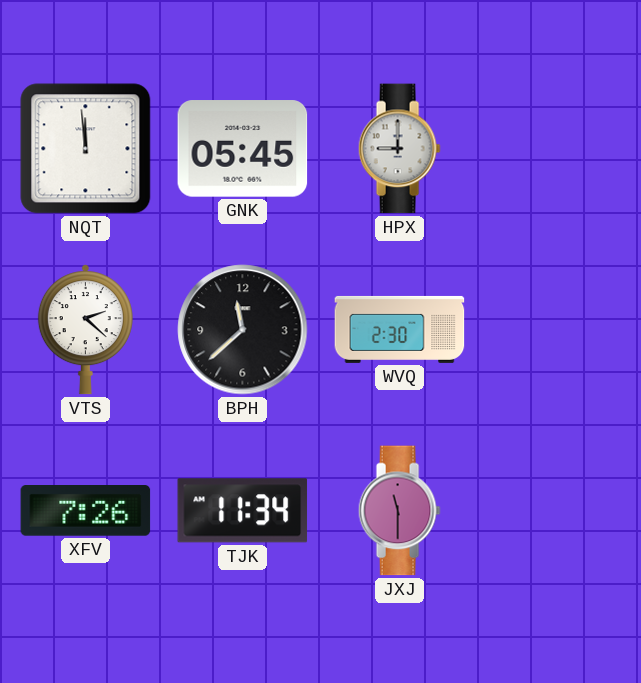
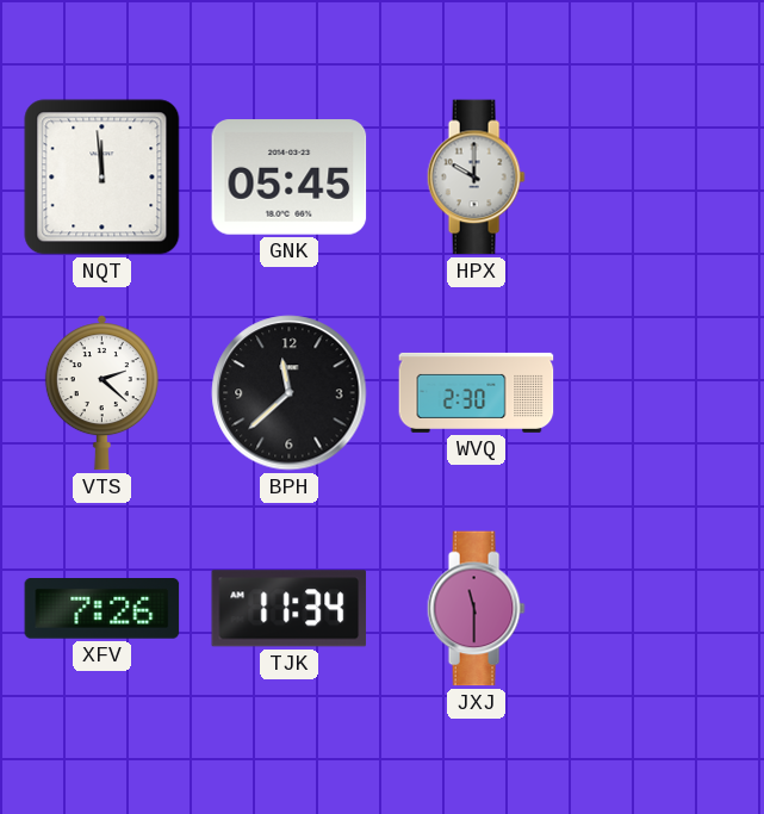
HPX: 9:00 -> 10:00 (476, 178)
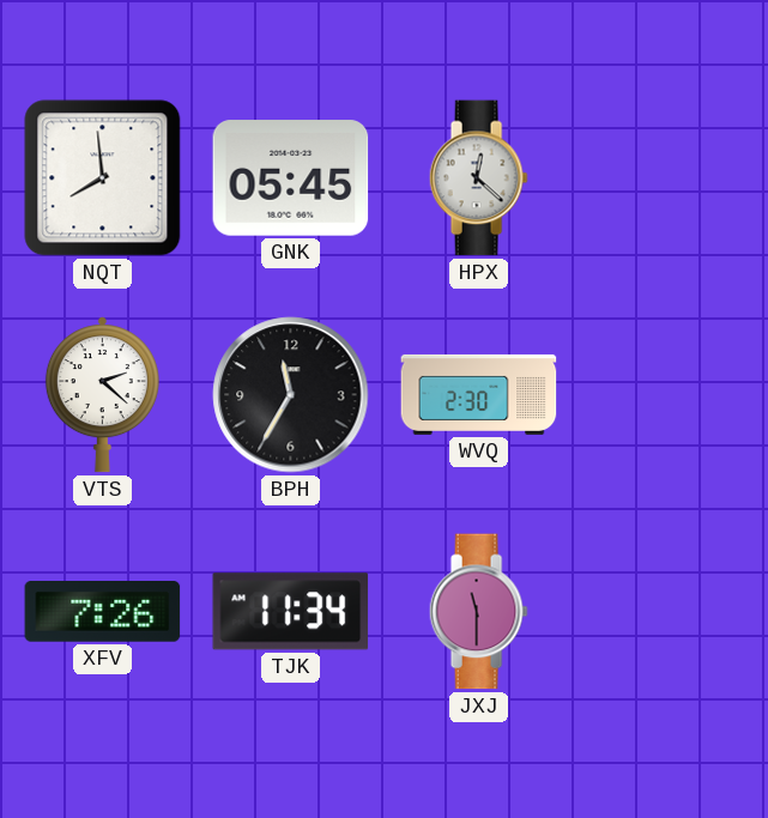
NQT: 11:59 -> 7:59 (103, 178)
HPX: 10:00 -> 12:22 (478, 178)
BPH: 11:38 -> 11:35 (291, 395)
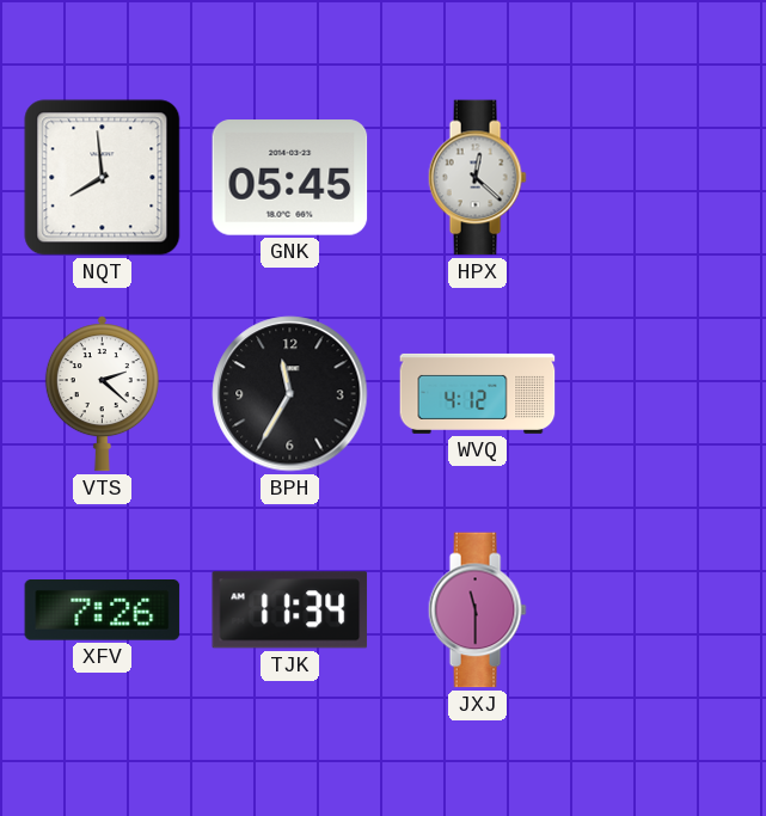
WVQ: 2:30 -> 4:12 (478, 393)
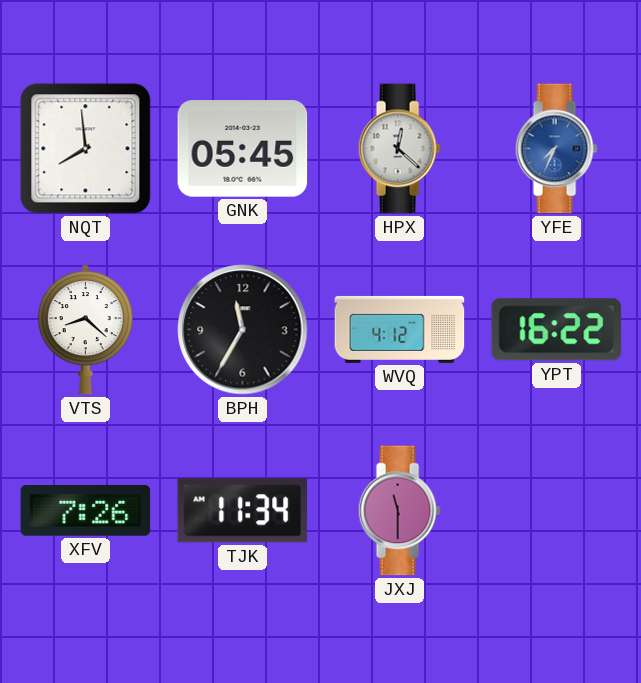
YFE: none -> 7:34 (556, 149)
VTS: 2:22 -> 8:22 (85, 330)
YPT: none -> 16:22 (556, 330)
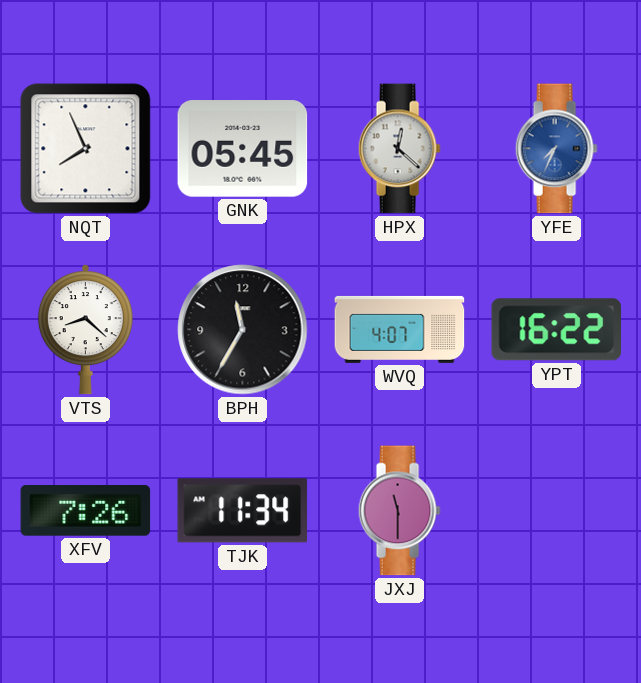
NQT: 7:59 -> 7:56 (86, 149)
WVQ: 4:12 -> 4:07 (400, 329)
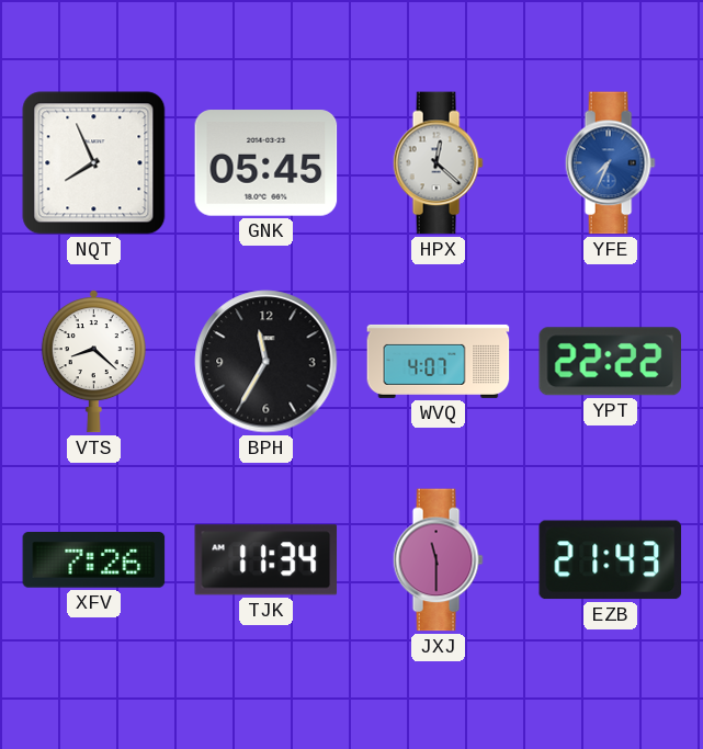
YPT: 16:22 -> 22:22 (610, 362)
EZB: none -> 21:43 (611, 560)
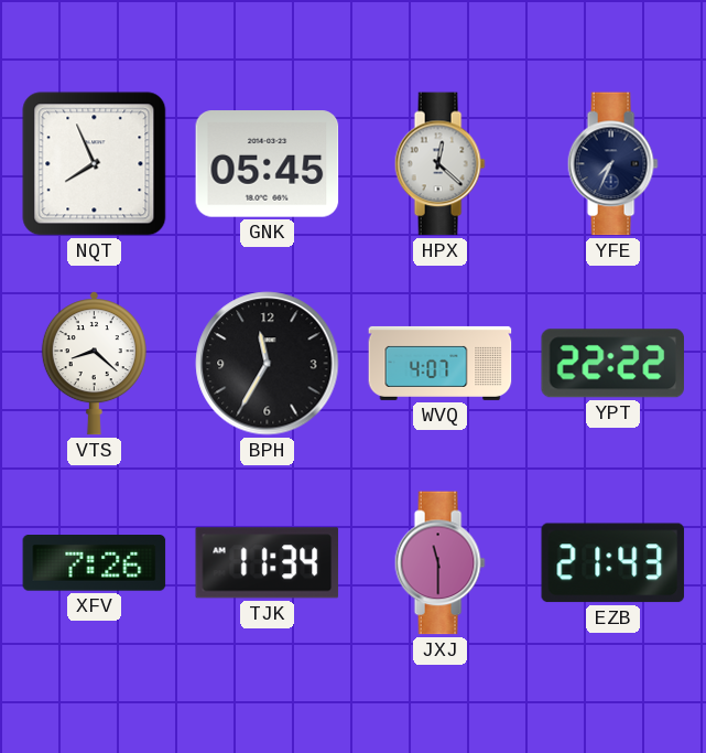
YFE dial: blue -> navy (612, 164)
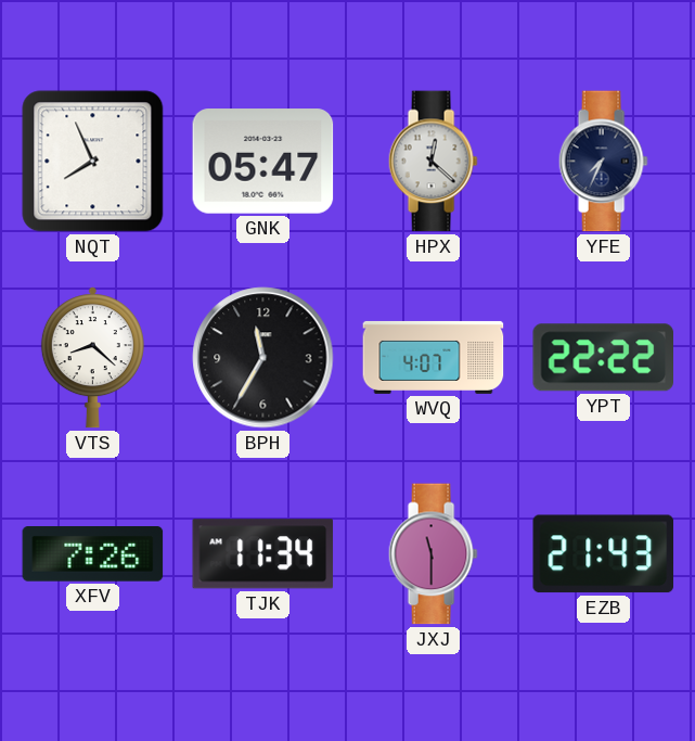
GNK: 05:45 -> 05:47 (263, 162)
